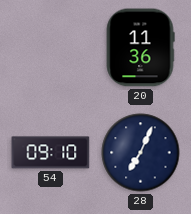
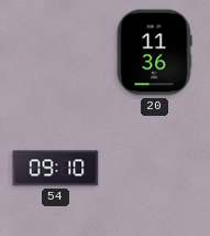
28: 7:04 -> none (141, 153)
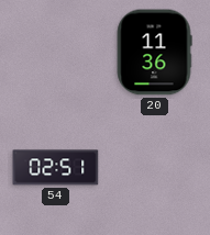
54: 09:10 -> 02:51 (56, 168)
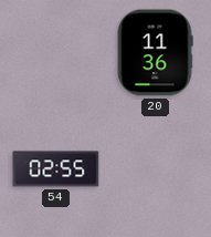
54: 02:51 -> 02:55 (56, 169)
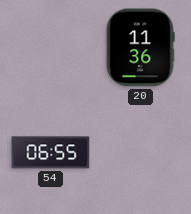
54: 02:55 -> 06:55 (51, 153)
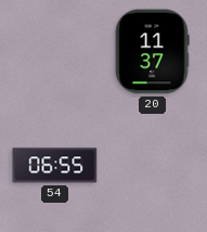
20: 11:36 -> 11:37 (152, 52)
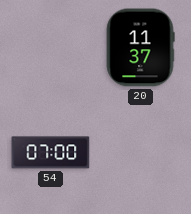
54: 06:55 -> 07:00 (51, 153)
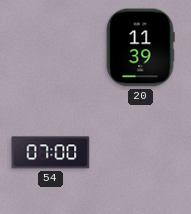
20: 11:37 -> 11:39 (140, 48)
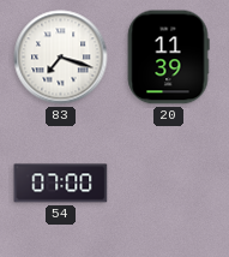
83: none -> 7:18 (61, 58)
